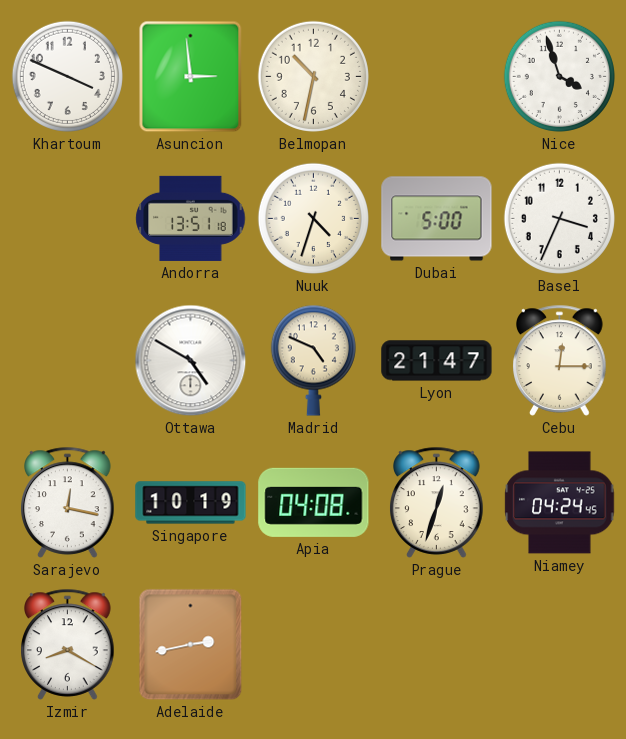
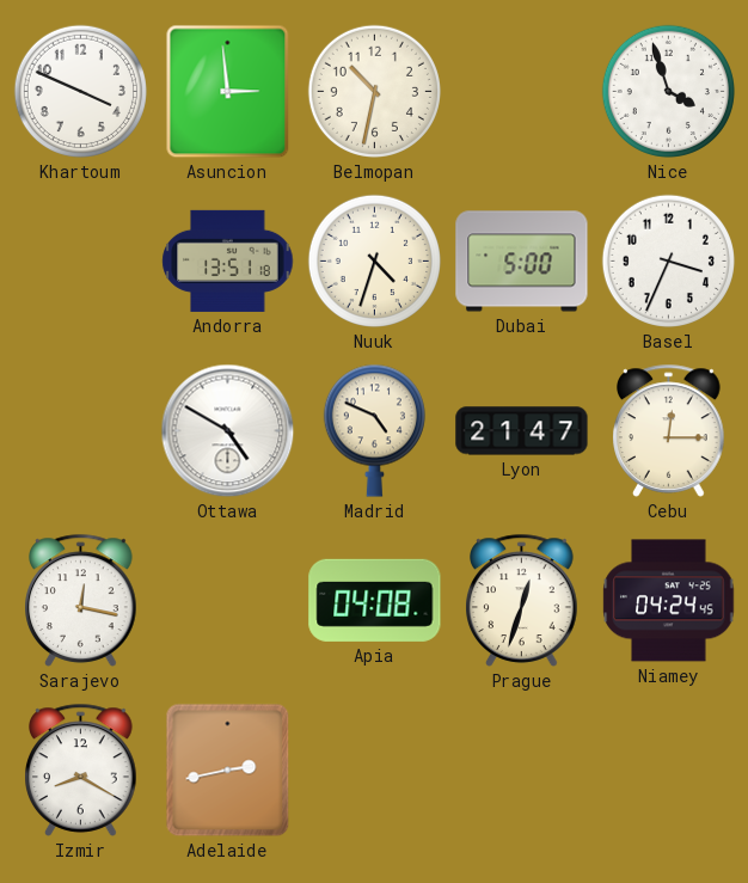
Singapore: 10:19 -> none (191, 503)
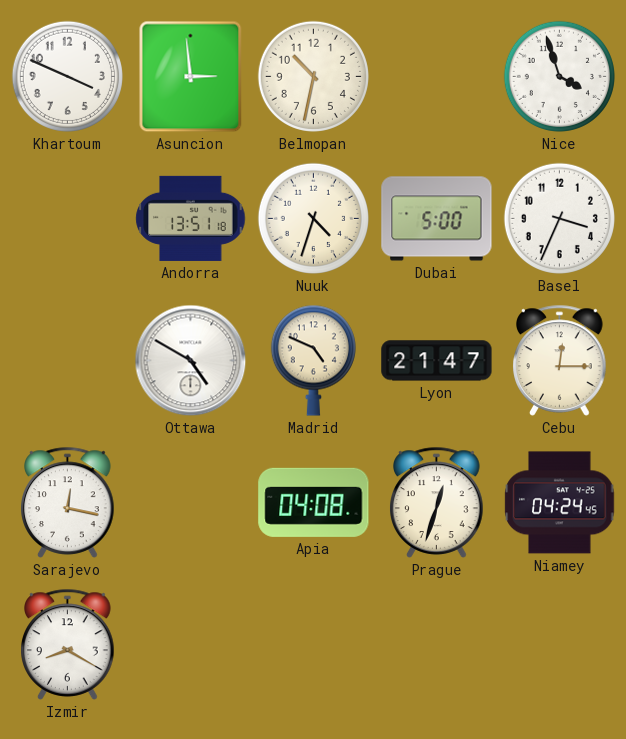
Adelaide: 2:43 -> none (228, 771)
